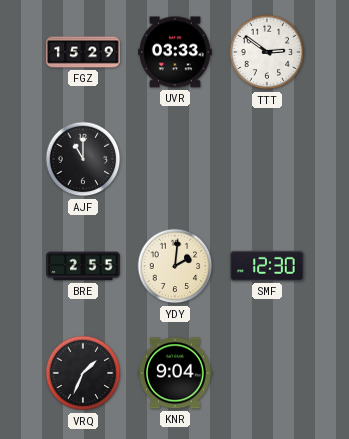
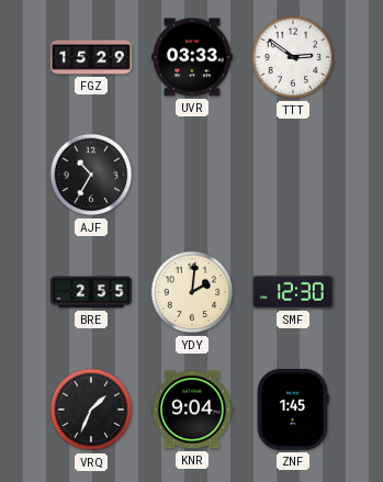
AJF: 11:00 -> 10:35 (91, 175)
ZNF: none -> 1:45 (294, 411)
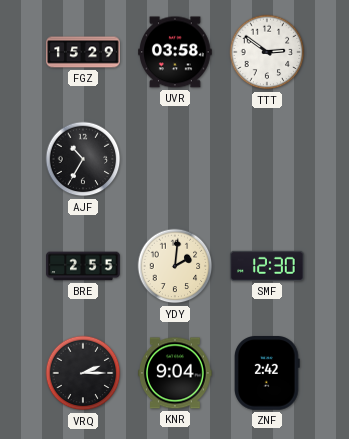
UVR: 03:33 -> 03:58 (176, 52)
VRQ: 1:34 -> 2:15 (83, 373)
ZNF: 1:45 -> 2:42 (268, 374)
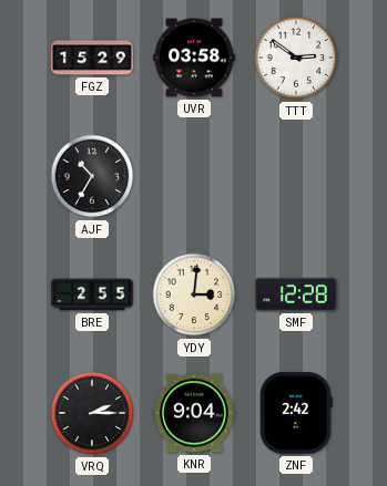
YDY: 2:01 -> 3:01 (194, 294)
SMF: 12:30 -> 12:28 (296, 294)
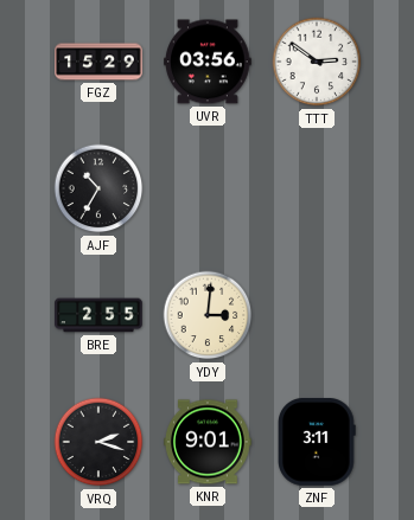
UVR: 03:58 -> 03:56 (209, 62)
SMF: 12:28 -> none (296, 294)
VRQ: 2:15 -> 2:18 (98, 442)
KNR: 9:04 -> 9:01 (209, 442)
ZNF: 2:42 -> 3:11 (318, 443)
